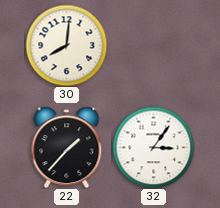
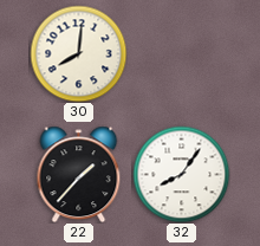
32: 3:06 -> 8:06 (181, 174)
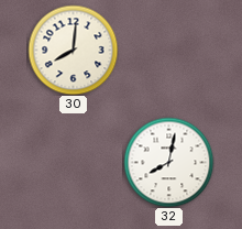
22: 1:37 -> none (79, 174)
32: 8:06 -> 8:02 (168, 162)
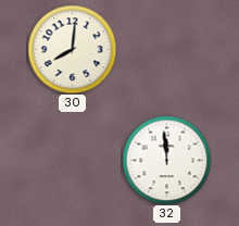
32: 8:02 -> 11:59 (166, 160)
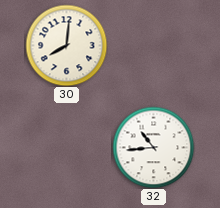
32: 11:59 -> 10:44 (153, 147)
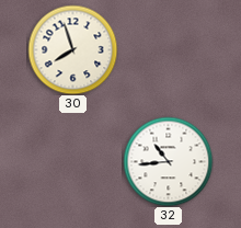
30: 8:01 -> 7:57 (72, 49)
